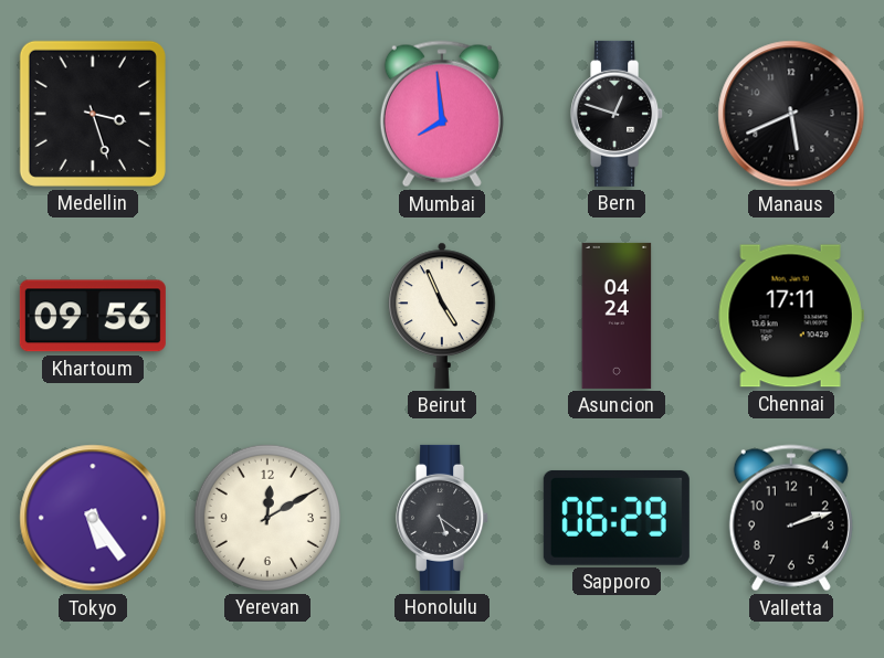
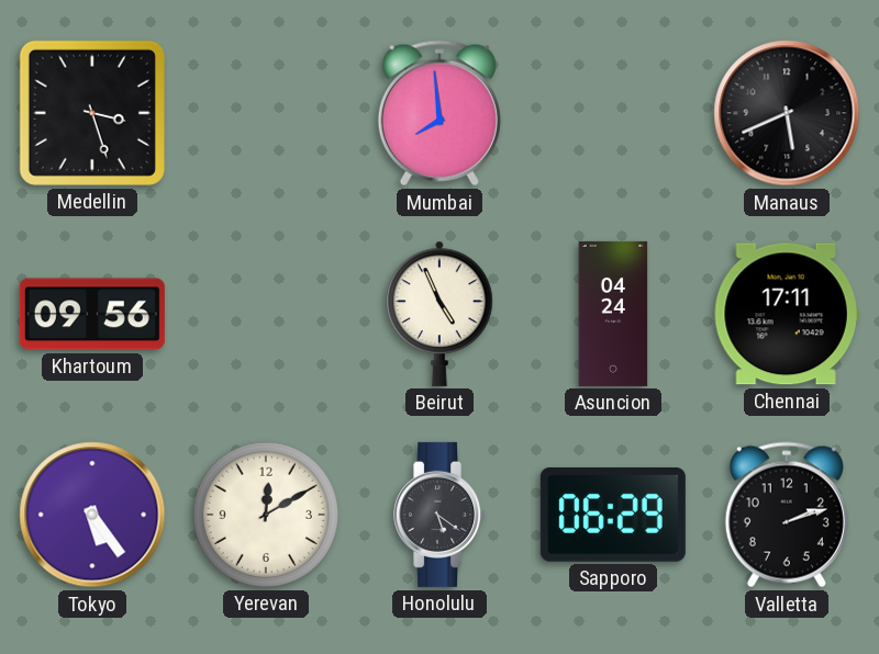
Bern: 12:48 -> none (618, 114)
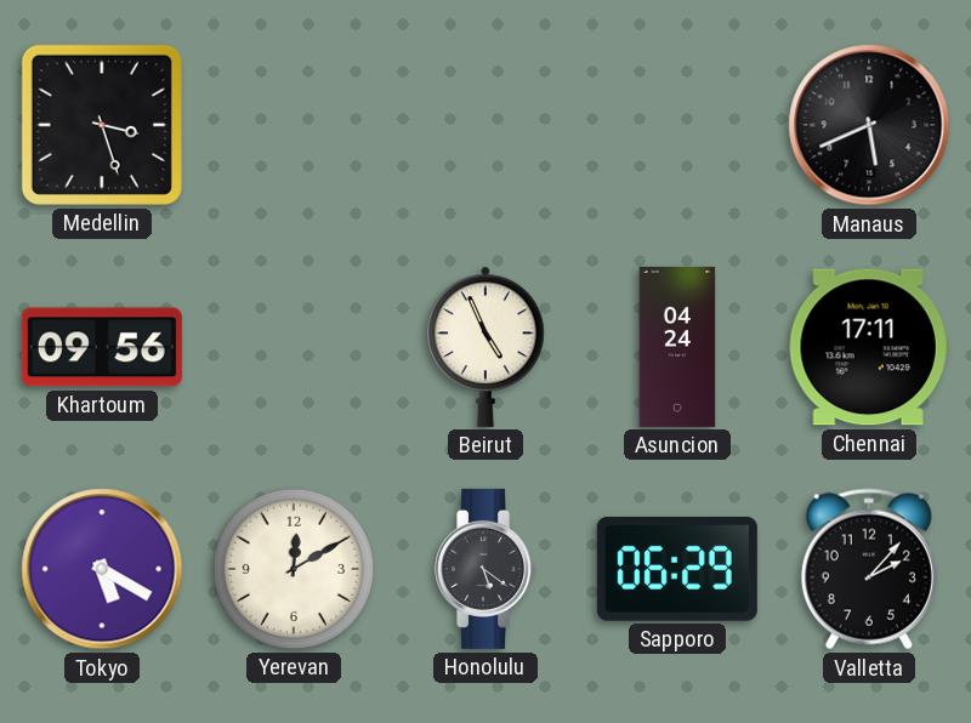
Mumbai: 7:59 -> none (439, 113)
Tokyo: 5:24 -> 5:20 (102, 569)
Valletta: 2:12 -> 2:07 (869, 569)
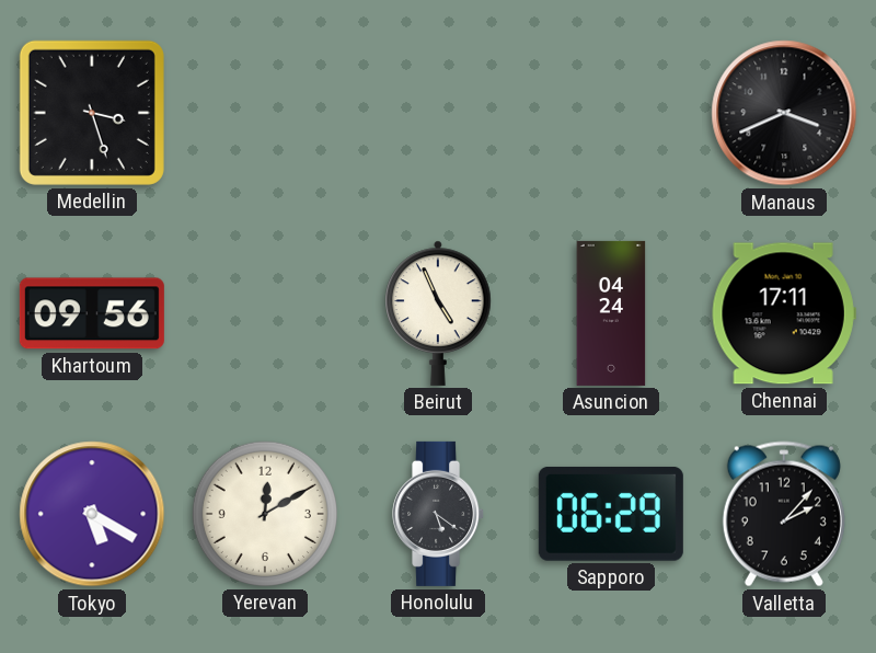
Manaus: 5:41 -> 3:41 (784, 113)
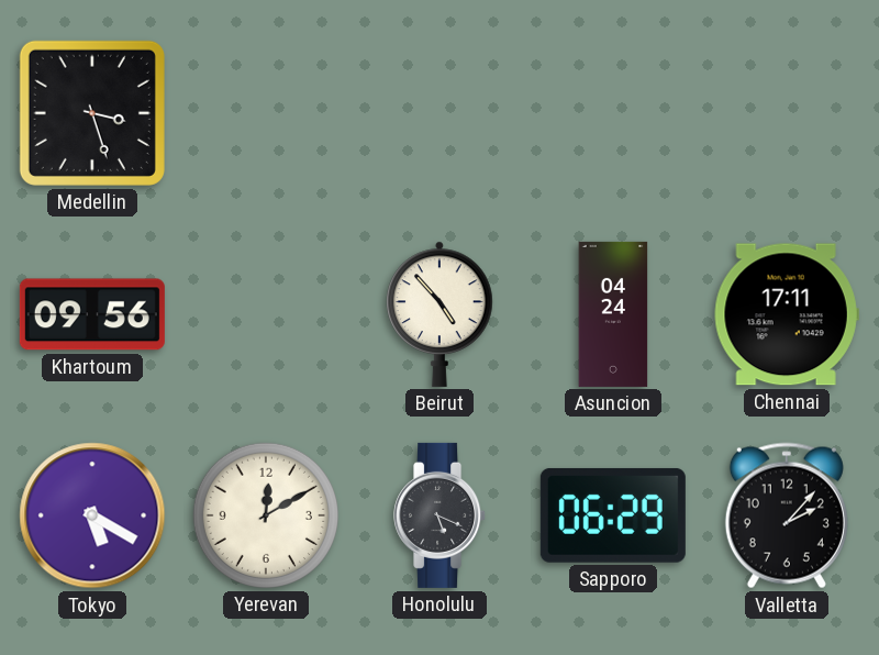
Manaus: 3:41 -> none (784, 113)
Beirut: 4:56 -> 4:53 (439, 314)
Honolulu: 5:21 -> 5:19 (441, 515)
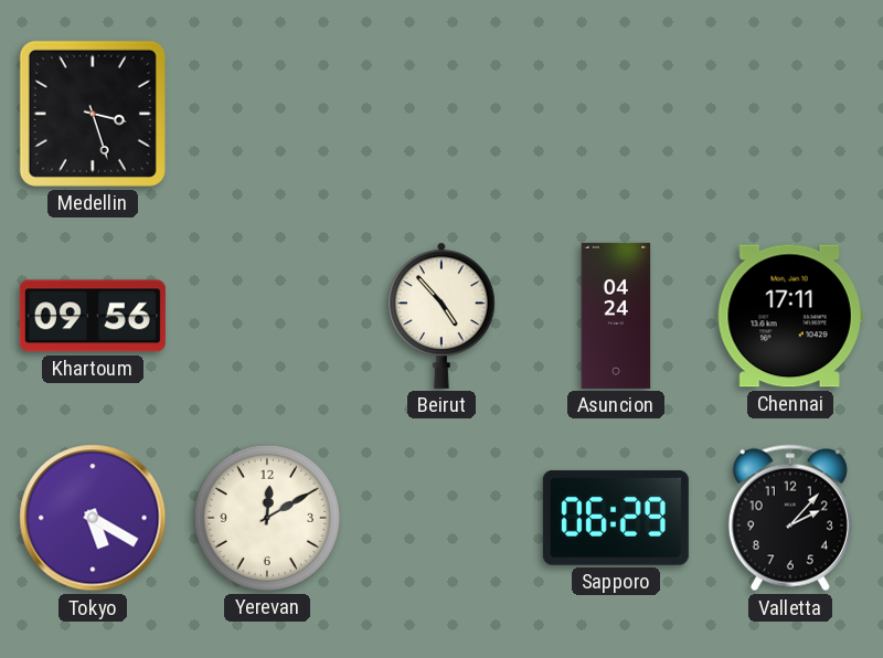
Honolulu: 5:19 -> none (441, 515)
